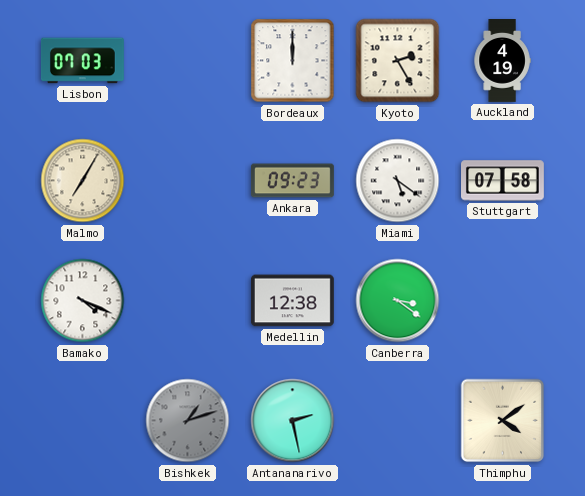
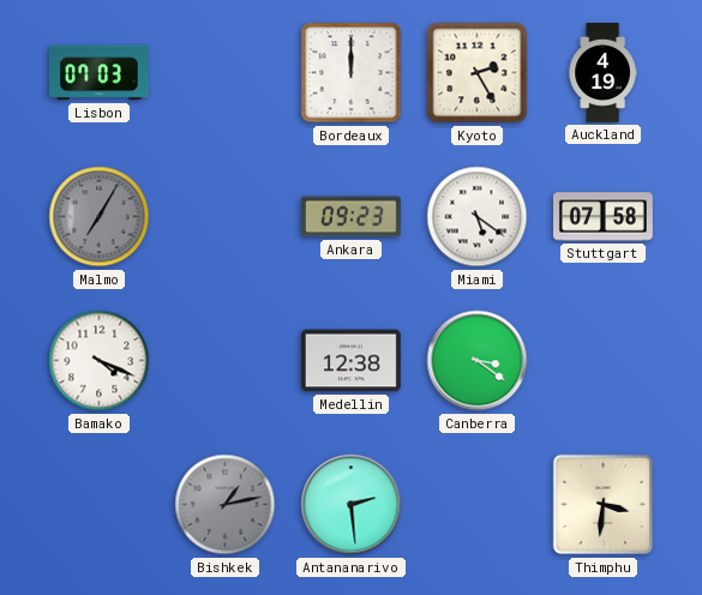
Malmo dial: cream -> grey (100, 217)
Bishkek: 1:12 -> 1:13 (226, 505)
Antananarivo: 2:28 -> 2:29 (352, 505)
Thimphu: 4:09 -> 3:31 (604, 505)
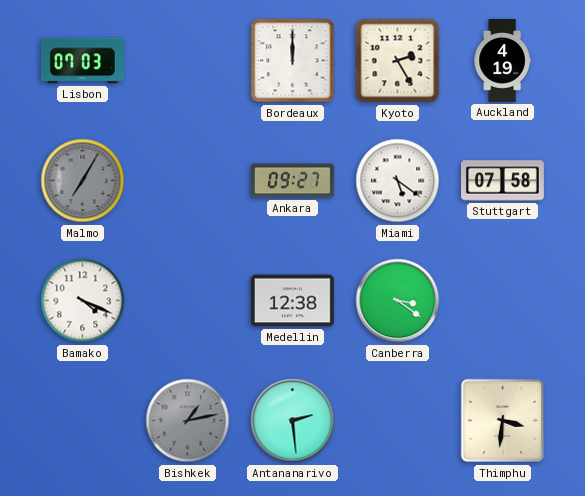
Ankara: 09:23 -> 09:27 (292, 181)
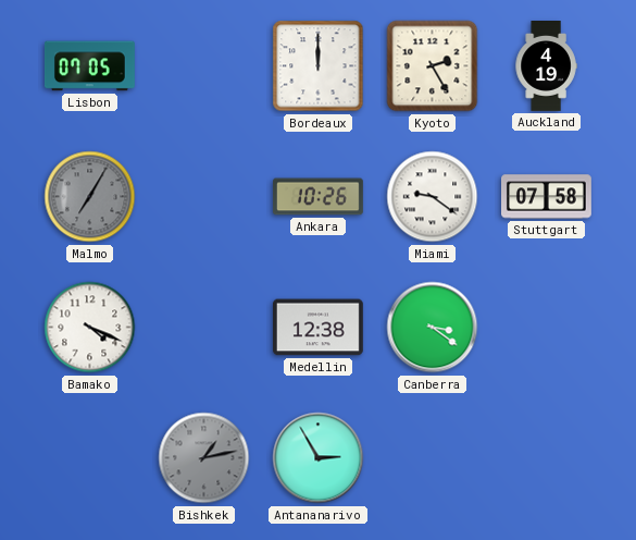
Lisbon: 07:03 -> 07:05 (89, 66)
Ankara: 09:27 -> 10:26 (317, 197)
Miami: 5:21 -> 9:21 (433, 197)
Antananarivo: 2:29 -> 2:55 (319, 458)
Thimphu: 3:31 -> none (503, 421)
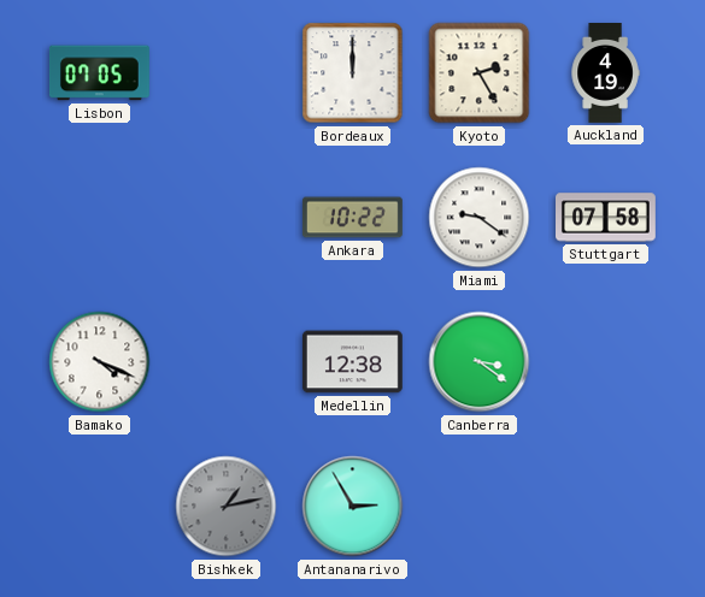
Malmo: 7:05 -> none (90, 197)
Ankara: 10:26 -> 10:22 (352, 218)
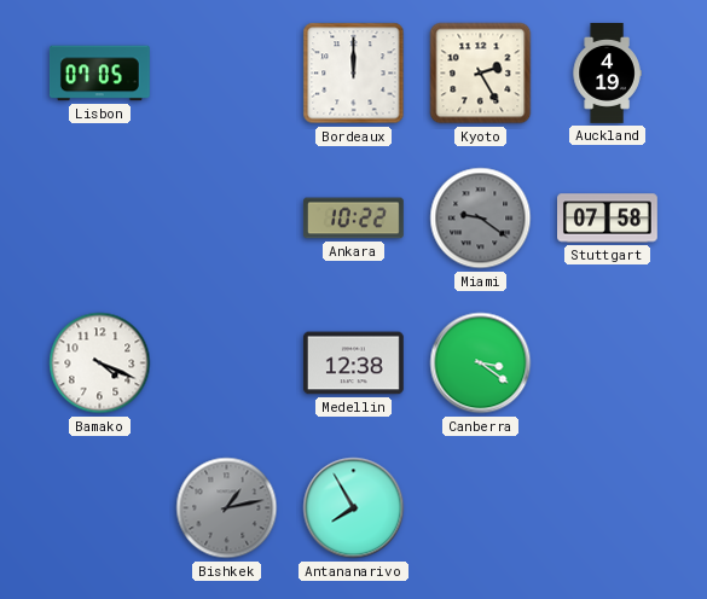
Miami dial: white -> grey (481, 219)
Antananarivo: 2:55 -> 7:55 (354, 508)
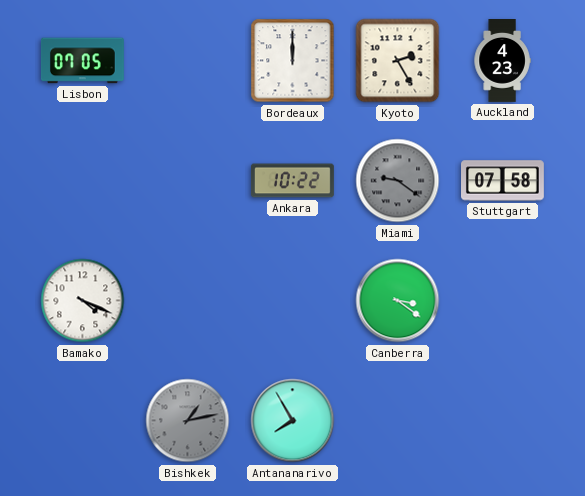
Auckland: 4:19 -> 4:23 (502, 61)
Medellin: 12:38 -> none (353, 364)
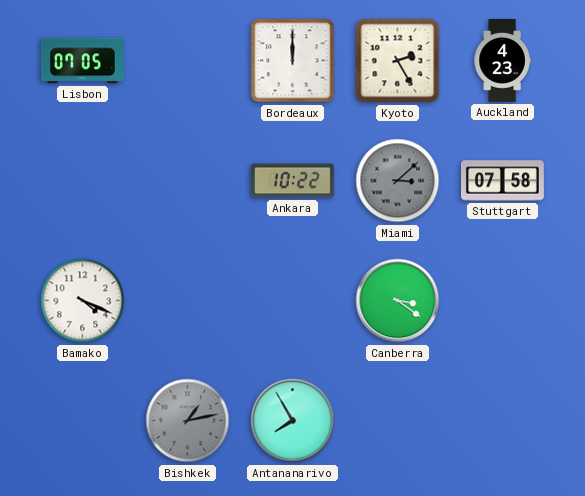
Miami: 9:21 -> 3:08 (398, 181)
